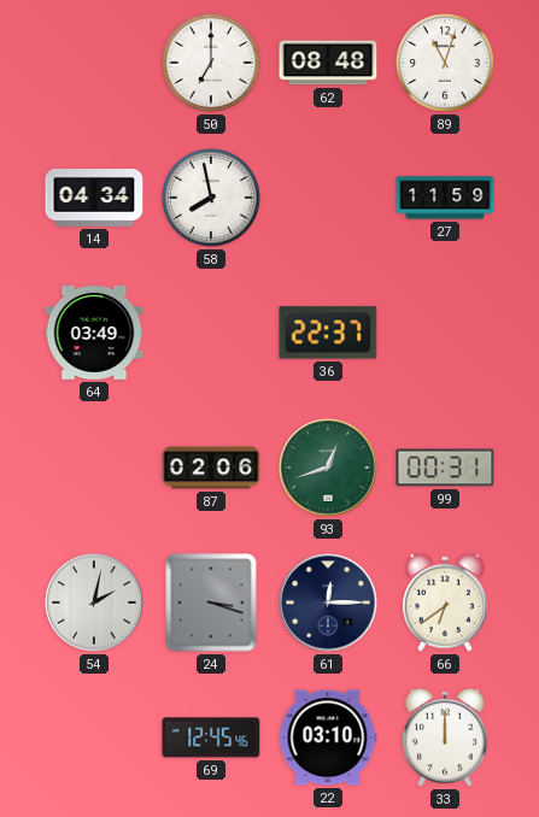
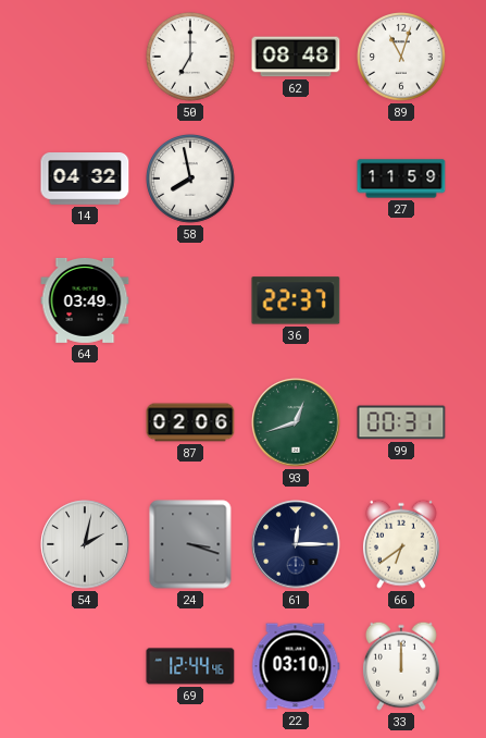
14: 04:34 -> 04:32 (85, 180)
69: 12:45 -> 12:44 (190, 666)
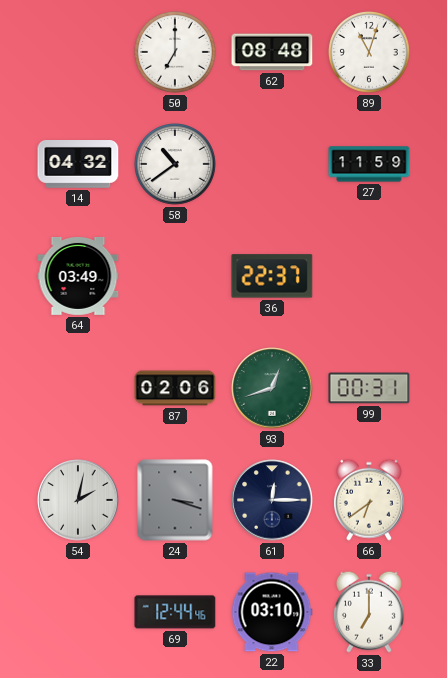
58: 7:58 -> 10:39 (176, 165)
33: 12:00 -> 7:00 (369, 612)
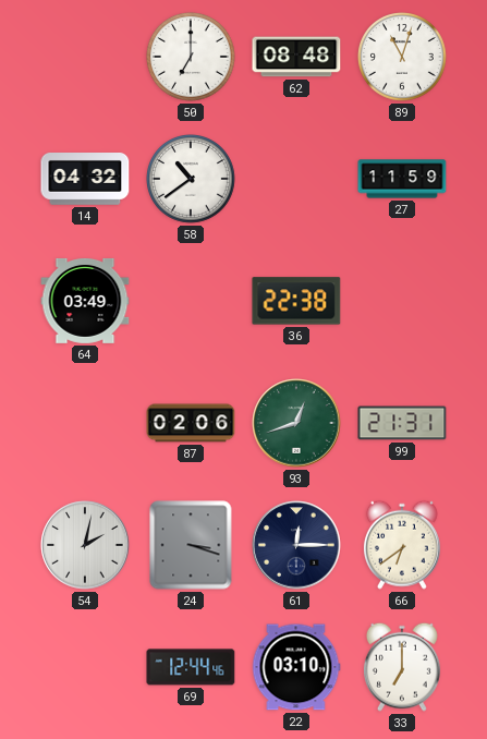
36: 22:37 -> 22:38 (296, 301)
99: 00:31 -> 21:31 (402, 423)
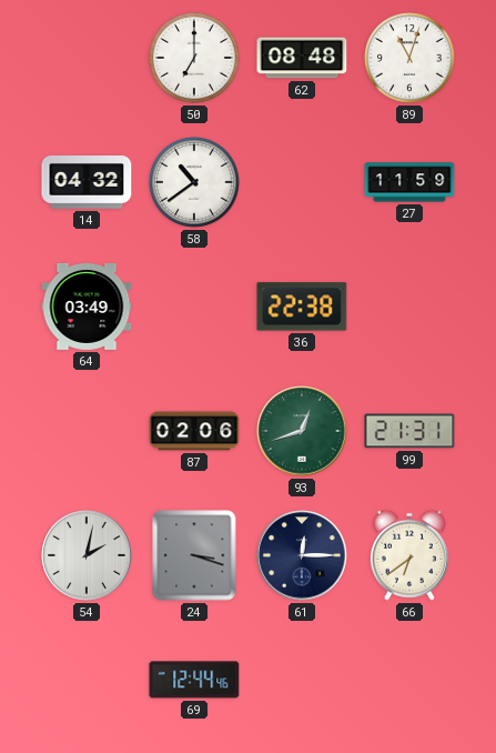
22: 03:10 -> none (296, 667)
33: 7:00 -> none (402, 667)
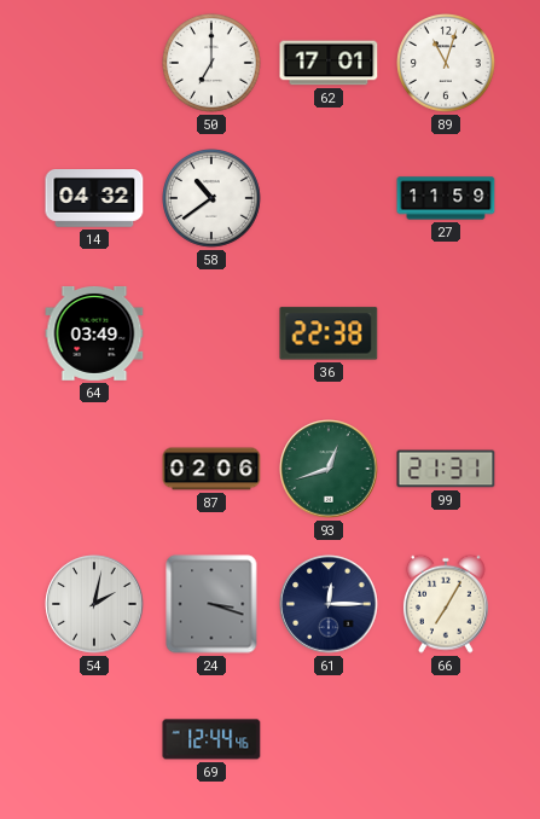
62: 08:48 -> 17:01 (329, 63)
66: 6:39 -> 7:05 (446, 604)
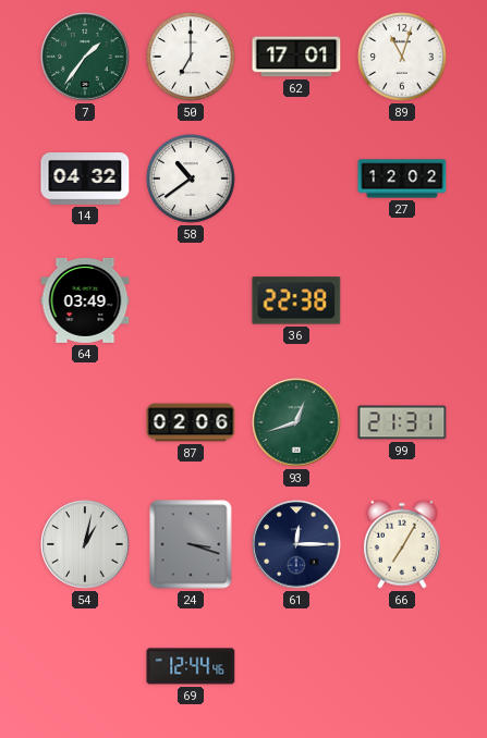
7: none -> 1:36 (85, 57)
27: 11:59 -> 12:02 (402, 179)
54: 2:02 -> 1:02 (85, 544)
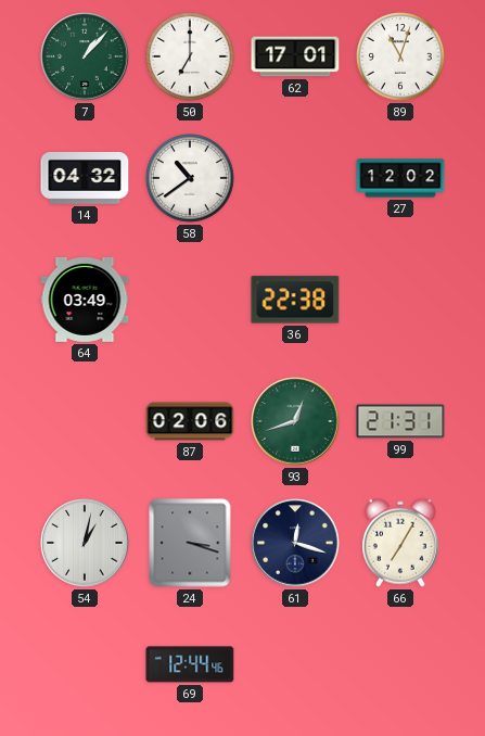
7: 1:36 -> 1:07 (85, 56)
61: 12:15 -> 12:18 (295, 543)
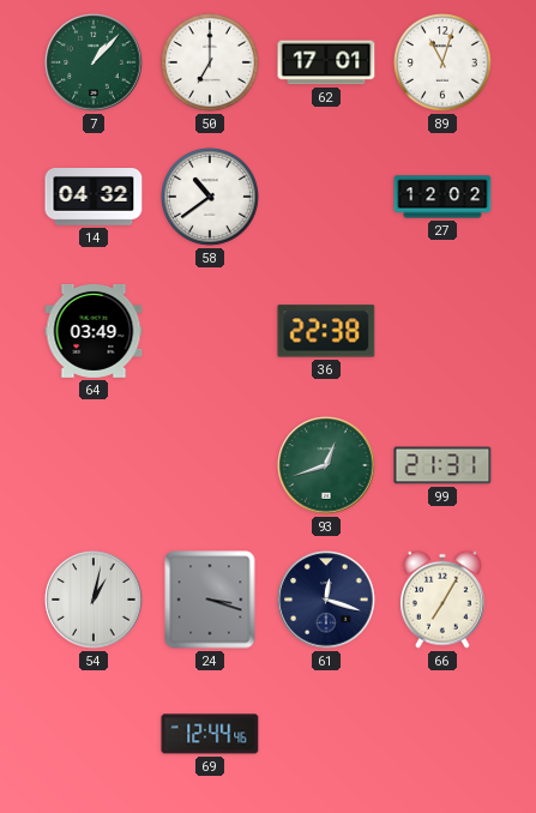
87: 02:06 -> none (190, 421)
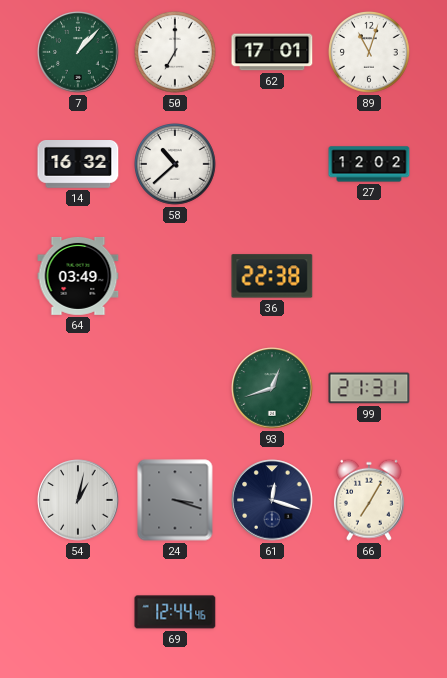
14: 04:32 -> 16:32 (78, 165)
58: 10:39 -> 10:38 (176, 165)
